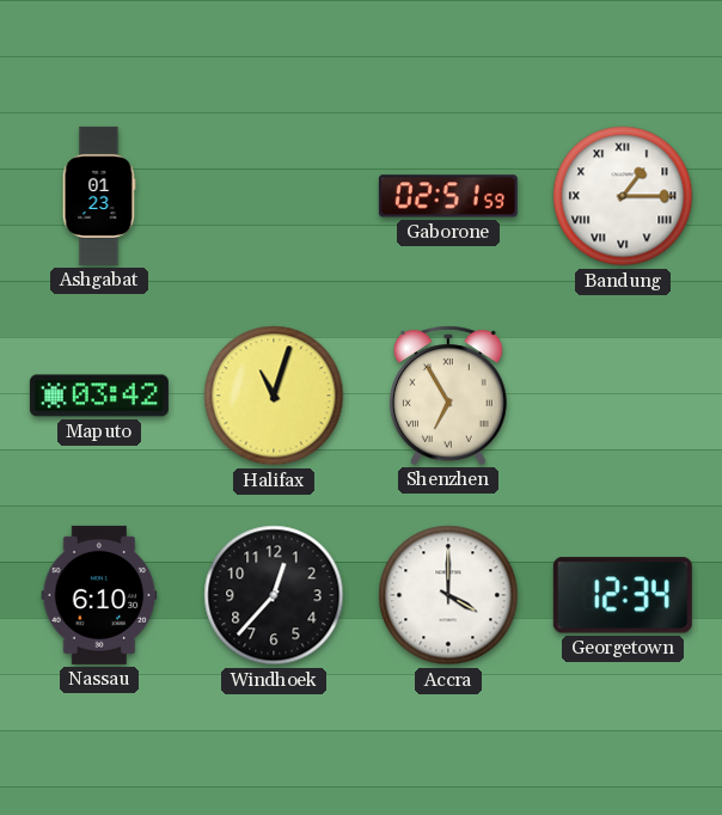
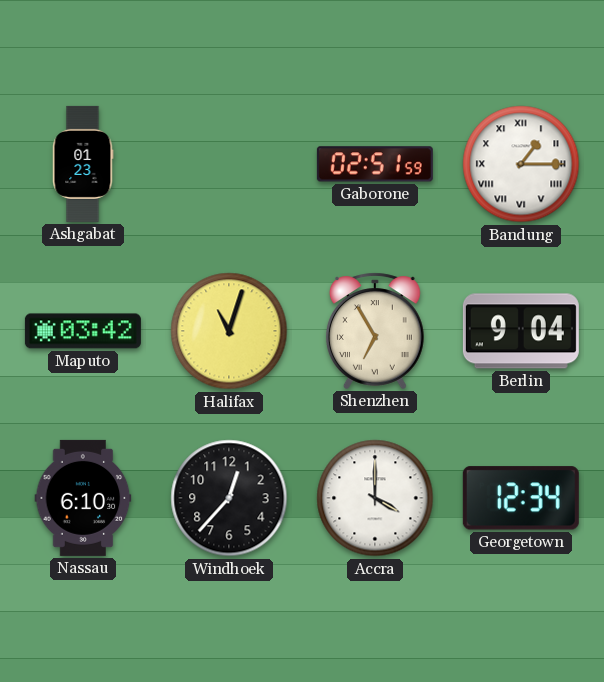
Berlin: none -> 9:04 (521, 331)
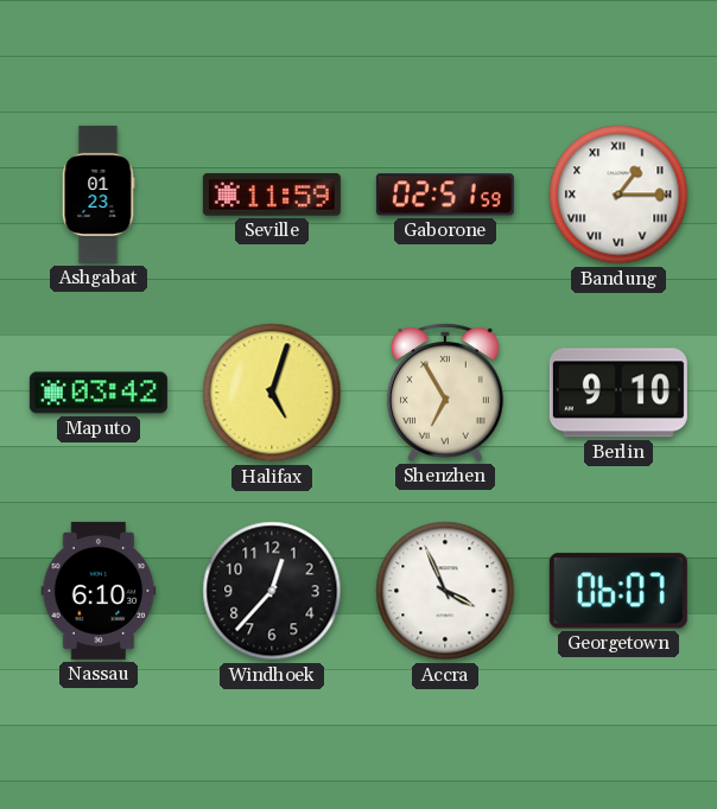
Seville: none -> 11:59 (272, 195)
Halifax: 11:03 -> 5:03 (272, 393)
Berlin: 9:04 -> 9:10 (618, 393)
Accra: 4:00 -> 3:56 (445, 591)
Georgetown: 12:34 -> 06:07 (618, 591)
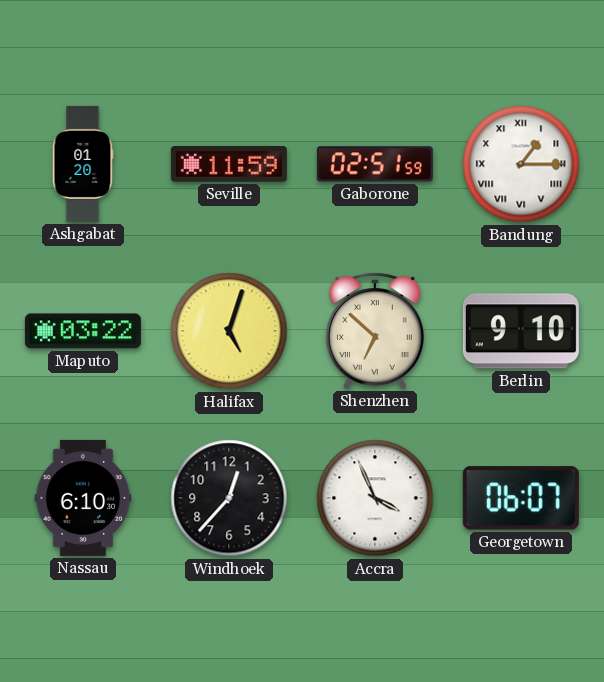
Ashgabat: 01:23 -> 01:20 (83, 164)
Maputo: 03:42 -> 03:22 (83, 331)
Shenzhen: 6:55 -> 6:52 (375, 331)
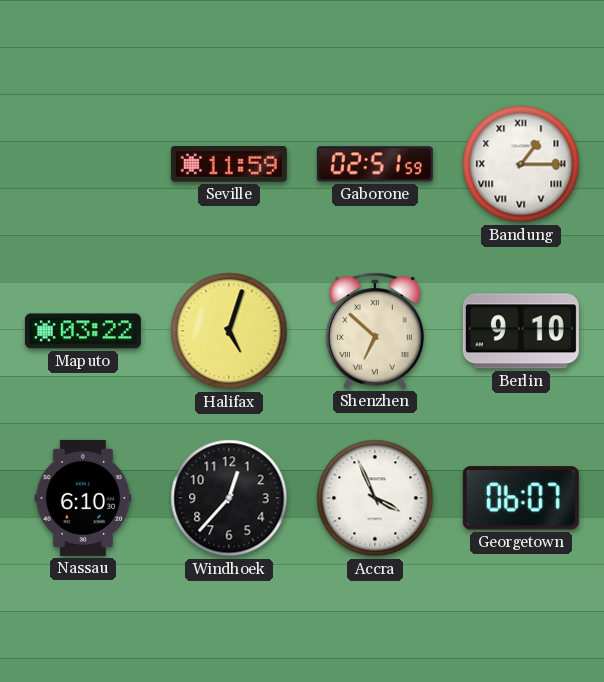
Ashgabat: 01:20 -> none (83, 164)
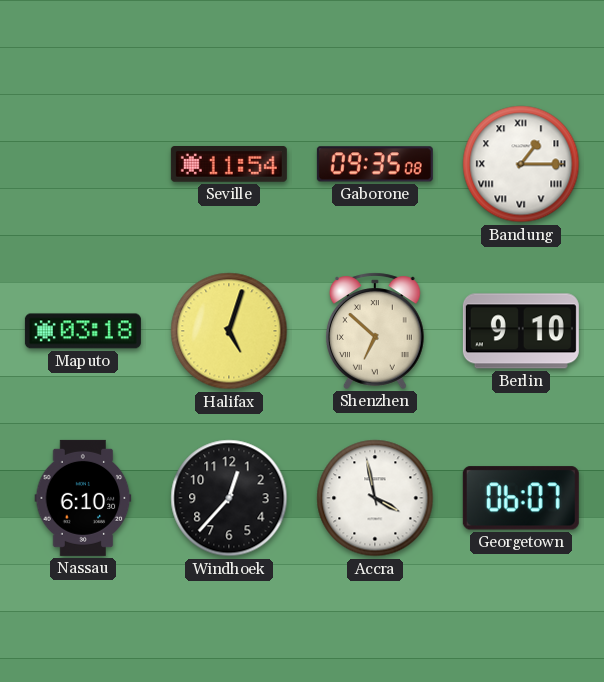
Seville: 11:59 -> 11:54 (229, 164)
Gaborone: 02:51 -> 09:35 (375, 164)
Maputo: 03:22 -> 03:18 (83, 331)
Accra: 3:56 -> 3:58 (375, 498)
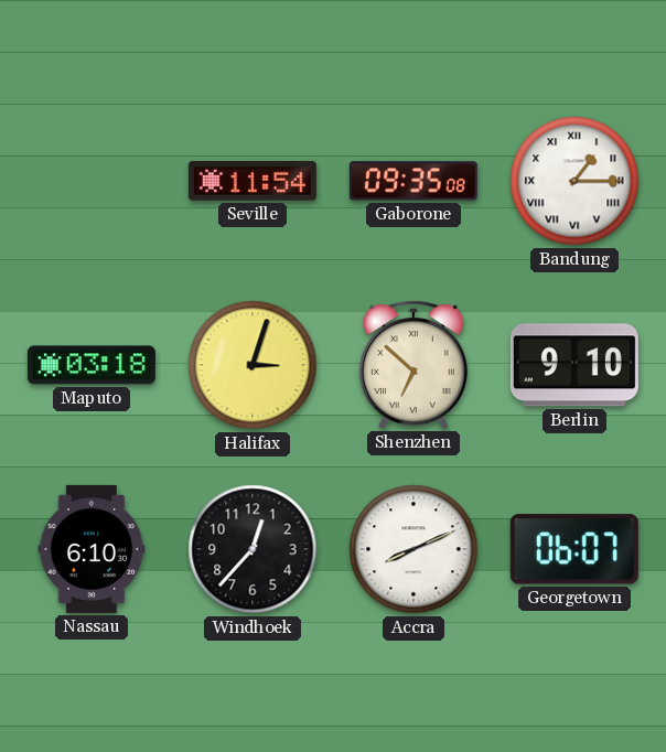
Halifax: 5:03 -> 3:03 (253, 365)
Accra: 3:58 -> 8:11 (413, 549)
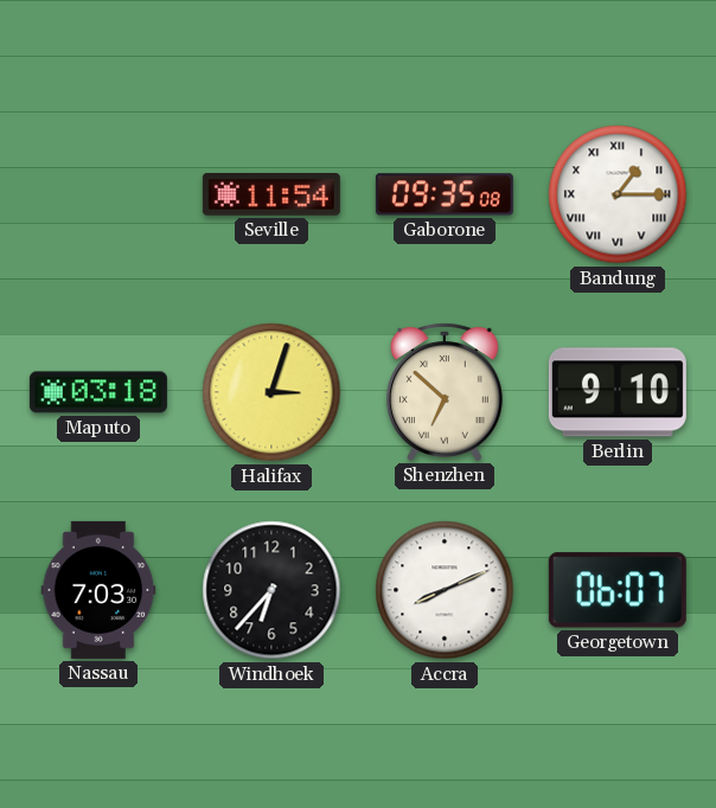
Nassau: 6:10 -> 7:03 (98, 590)
Windhoek: 12:37 -> 6:37 (271, 590)
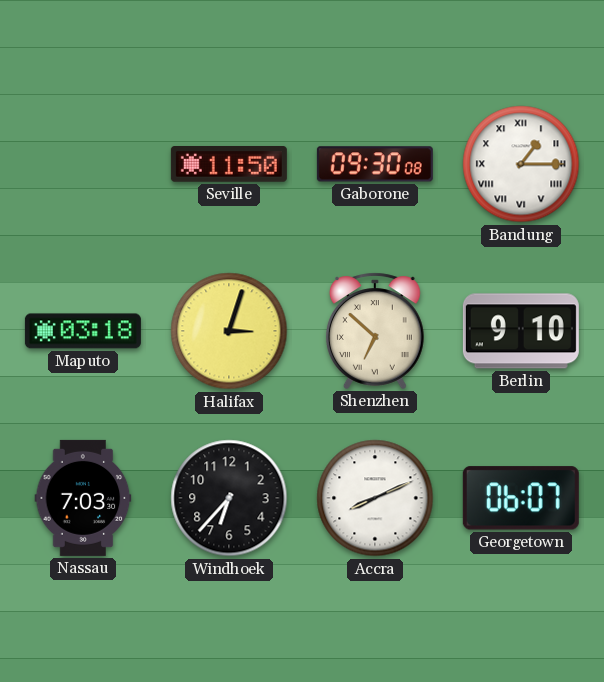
Seville: 11:54 -> 11:50 (229, 164)
Gaborone: 09:35 -> 09:30 (375, 164)
